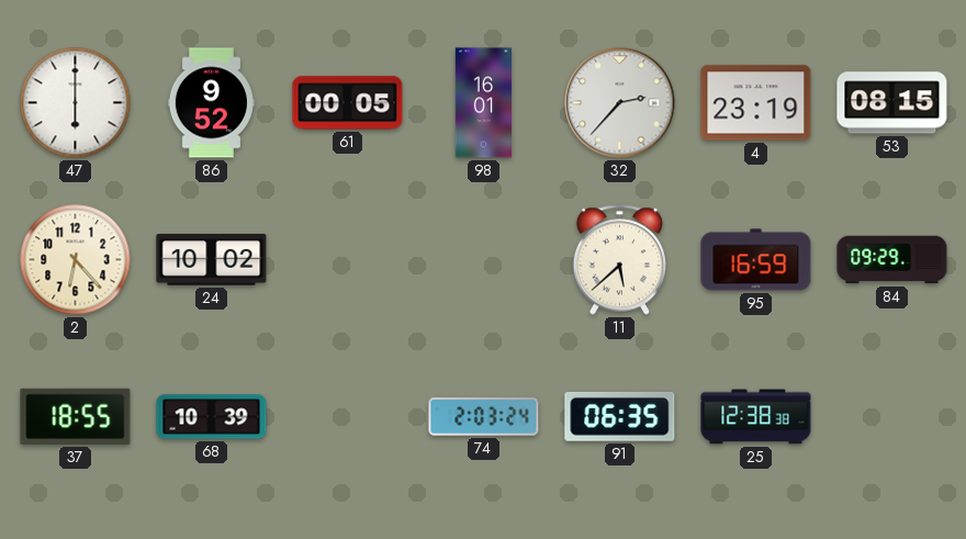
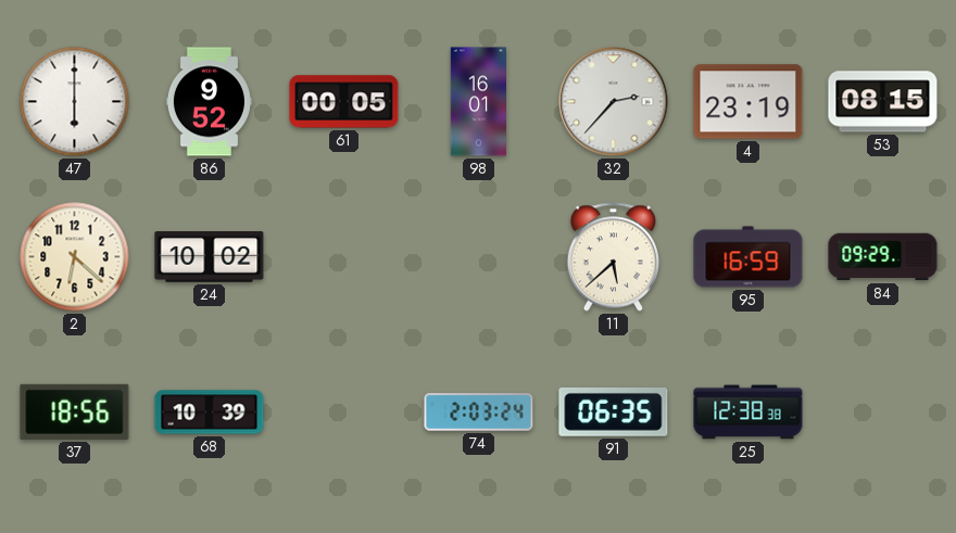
2: 6:23 -> 6:22 (75, 257)
37: 18:55 -> 18:56 (75, 411)
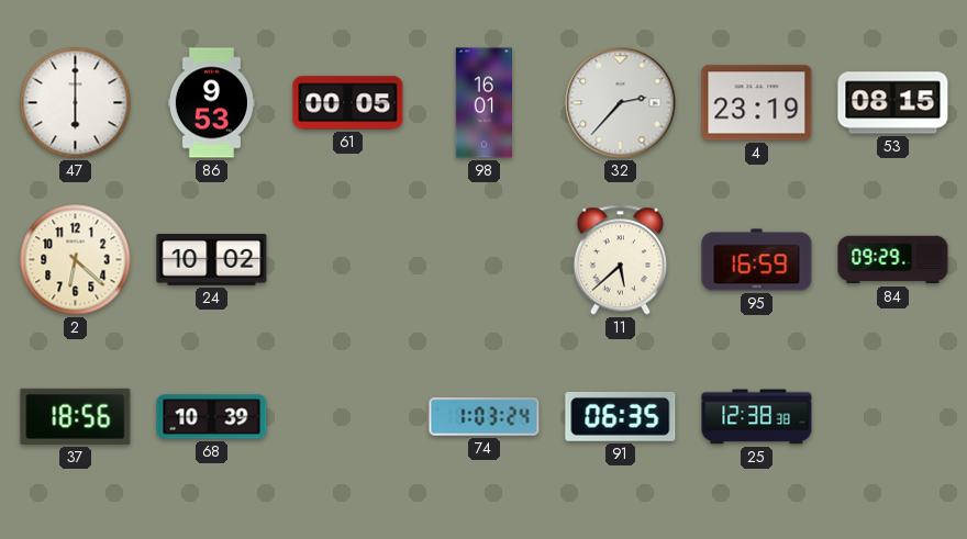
86: 9:52 -> 9:53 (211, 103)
74: 2:03 -> 1:03 (485, 417)
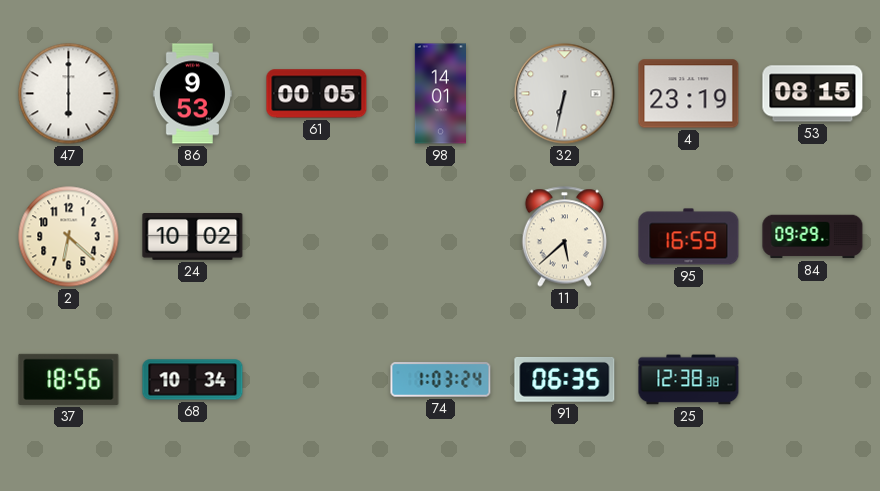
98: 16:01 -> 14:01 (440, 94)
32: 2:37 -> 6:32 (565, 94)
68: 10:39 -> 10:34 (193, 380)
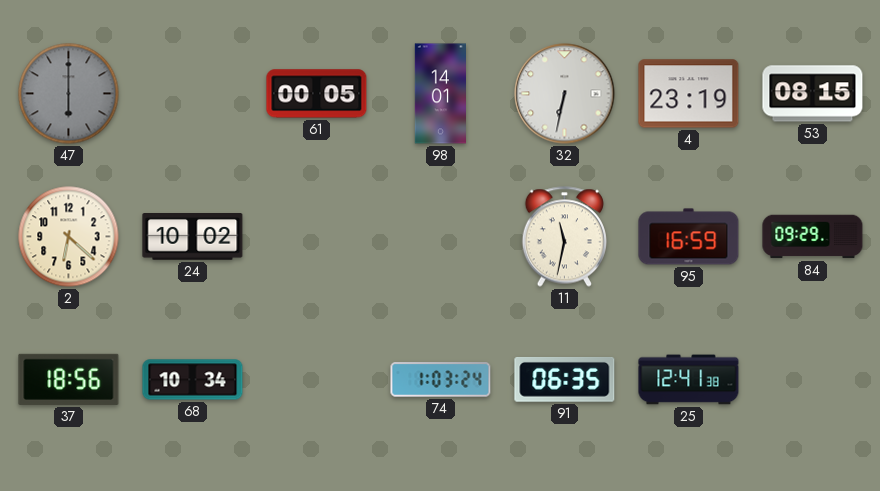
47 dial: white -> grey (69, 94)
86: 9:53 -> none (192, 94)
11: 5:38 -> 11:32 (564, 237)
25: 12:38 -> 12:41 (689, 380)
